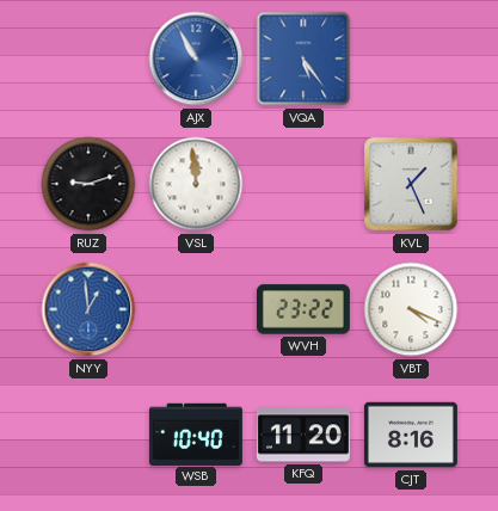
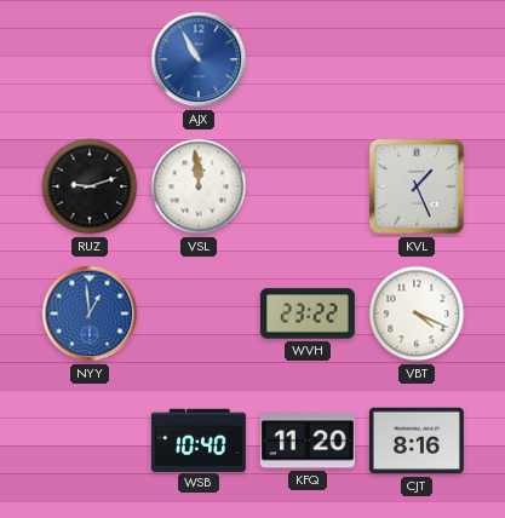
VQA: 5:24 -> none (303, 59)
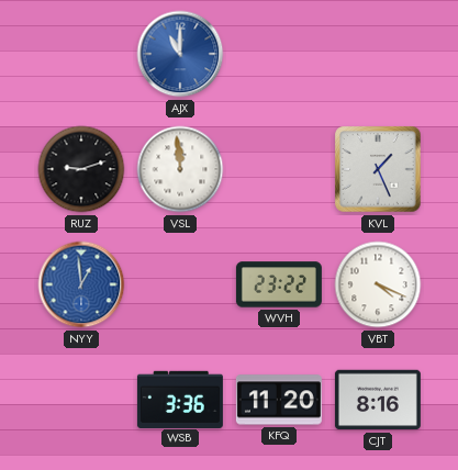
AJX: 10:55 -> 11:00 (180, 54)
WSB: 10:40 -> 3:36 (180, 399)
